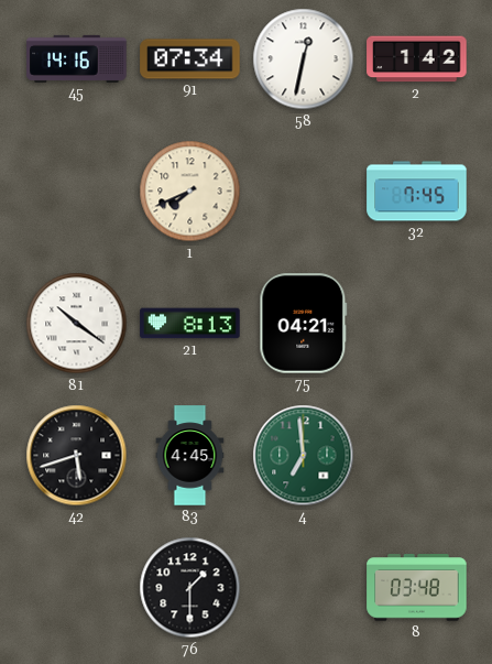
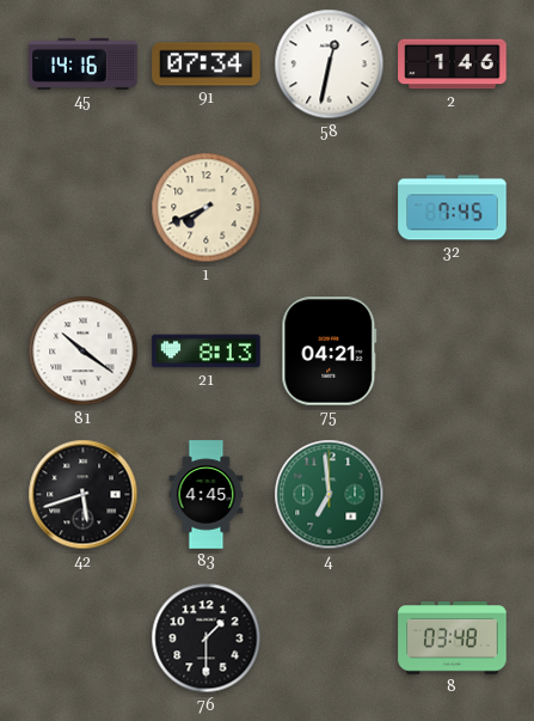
2: 1:42 -> 1:46 (453, 65)
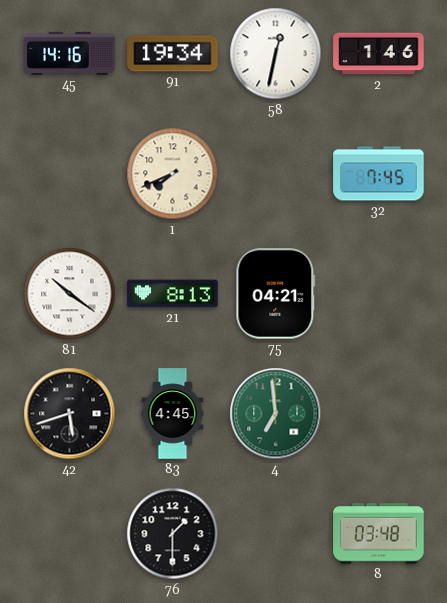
91: 07:34 -> 19:34 (173, 54)
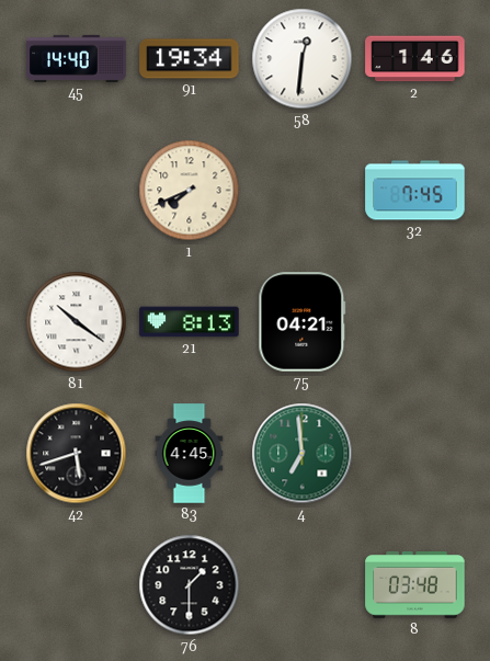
45: 14:16 -> 14:40 (77, 58)
58: 12:32 -> 12:31 (303, 59)
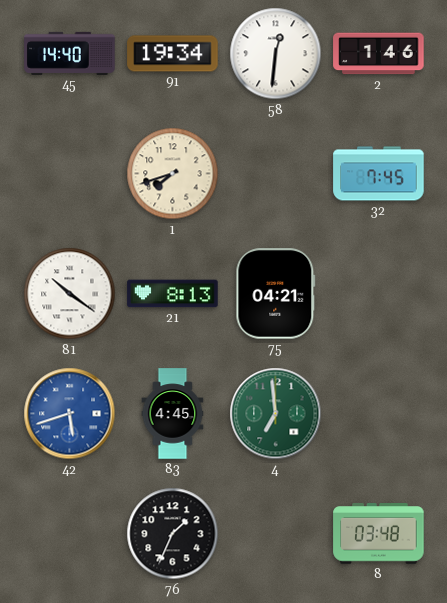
1: 7:41 -> 7:42 (173, 174)
42 dial: black -> blue (70, 414)
76: 1:30 -> 1:34 (173, 534)
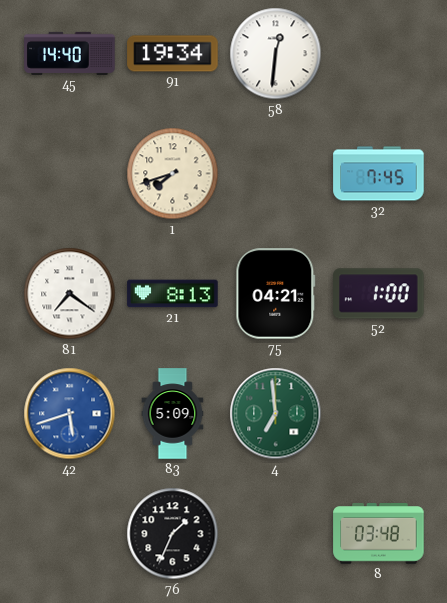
2: 1:46 -> none (379, 54)
81: 10:21 -> 7:21 (70, 294)
52: none -> 1:00 (379, 294)
83: 4:45 -> 5:09 (173, 414)
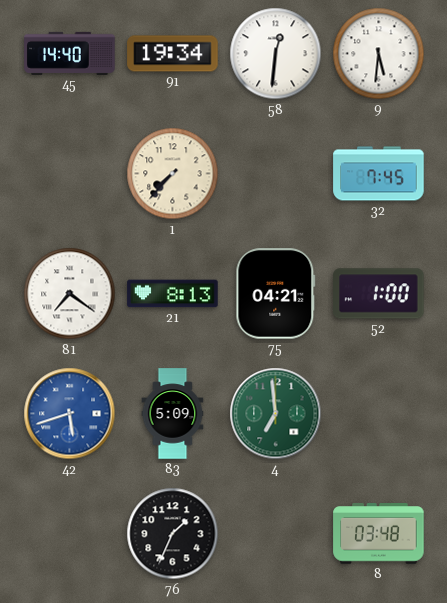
9: none -> 5:31 (379, 54)
1: 7:42 -> 7:37 (173, 174)
